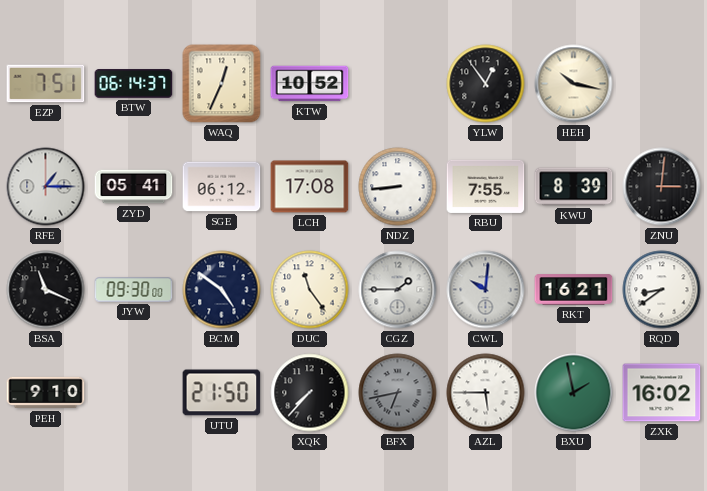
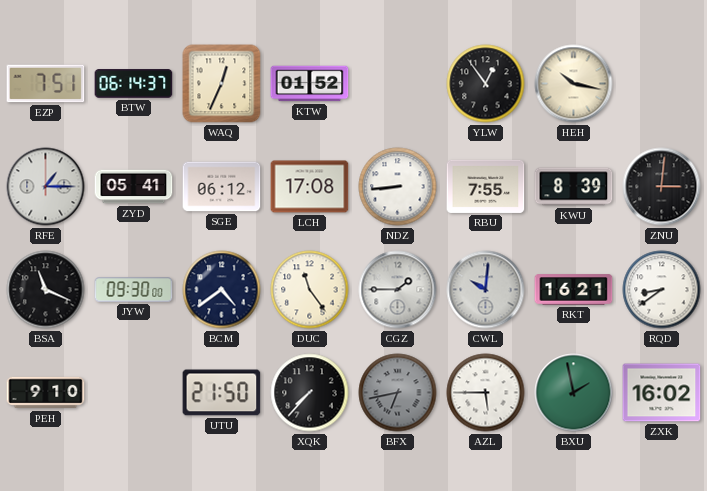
KTW: 10:52 -> 01:52 (310, 84)
BCM: 4:51 -> 4:39 (222, 290)
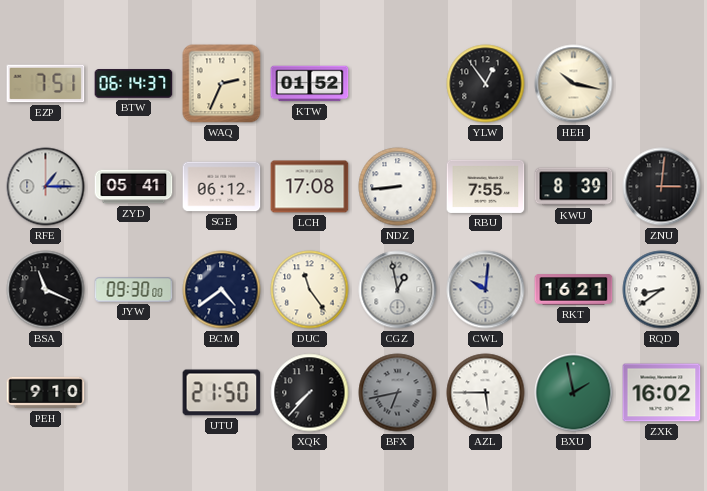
WAQ: 12:34 -> 2:34 (222, 84)
CGZ: 1:45 -> 12:58 (398, 290)
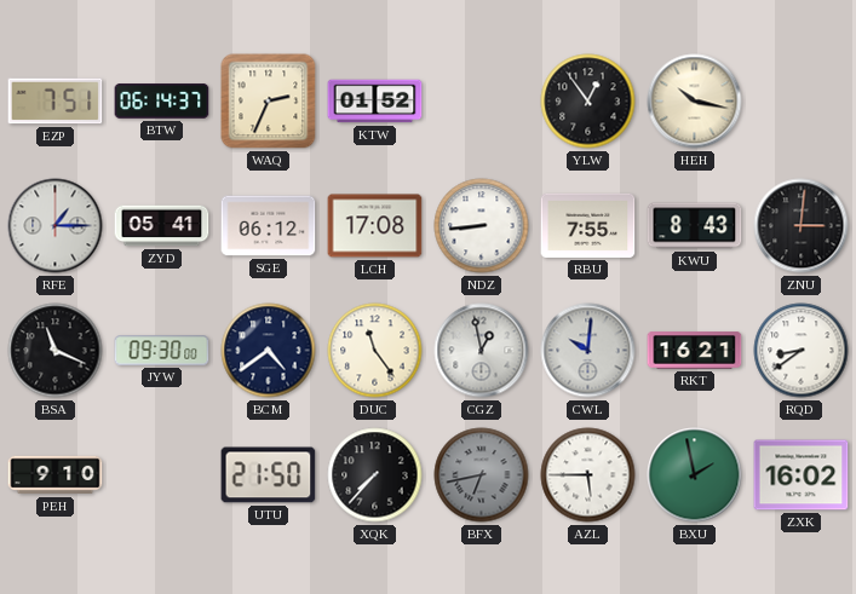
KWU: 8:39 -> 8:43 (695, 226)
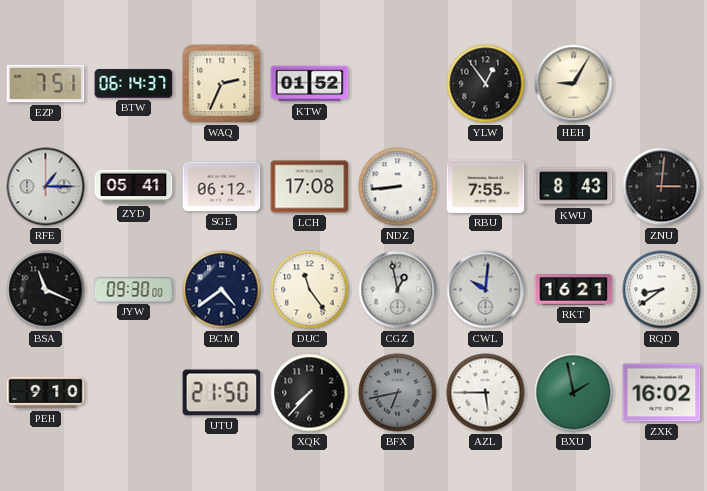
HEH: 10:17 -> 9:05 (574, 84)
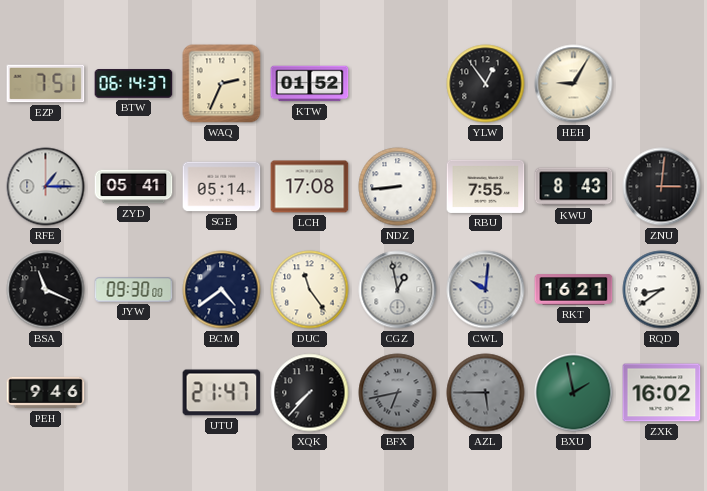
SGE: 06:12 -> 05:14 (222, 187)
PEH: 9:10 -> 9:46 (46, 393)
UTU: 21:50 -> 21:47 (222, 393)
AZL dial: white -> grey (486, 393)
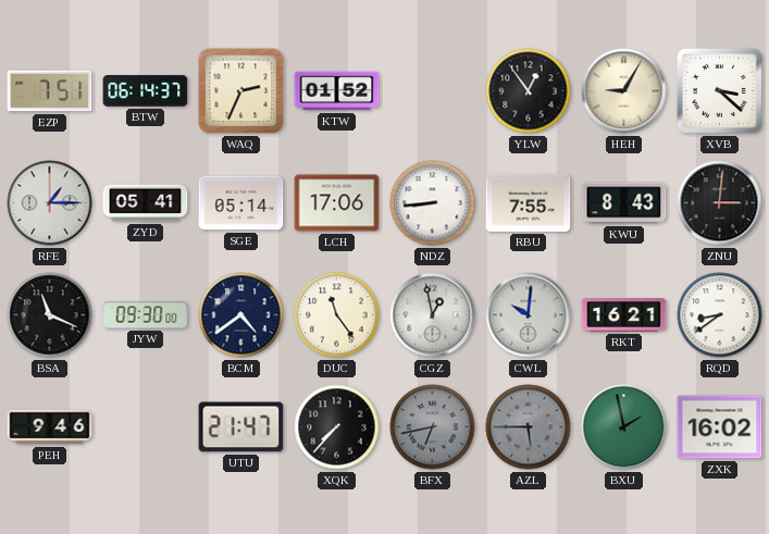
XVB: none -> 3:22 (719, 90)
LCH: 17:08 -> 17:06 (337, 203)
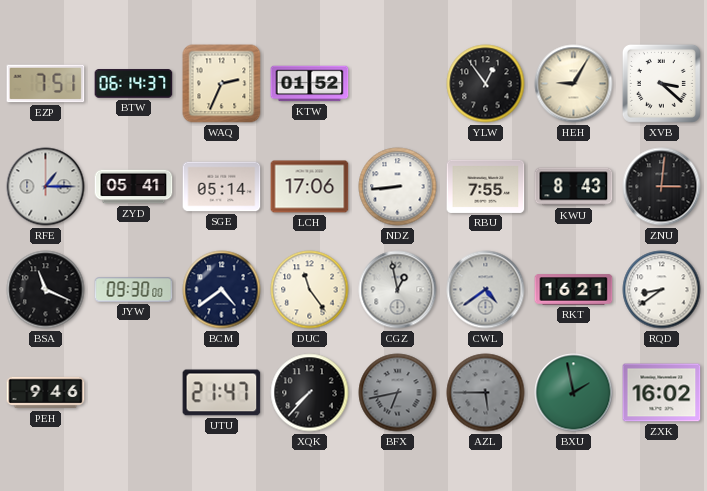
CWL: 10:01 -> 4:39 (486, 290)
